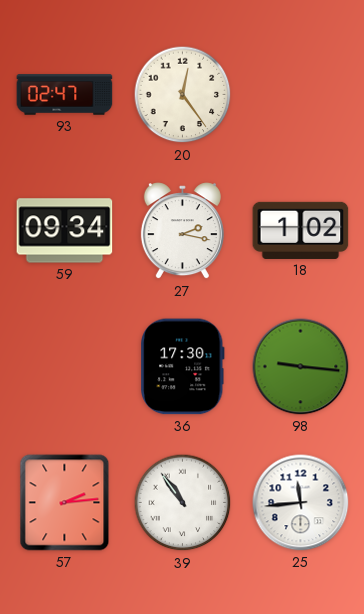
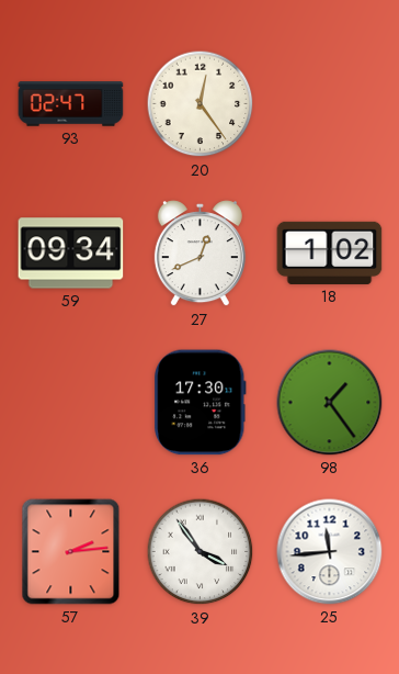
27: 2:17 -> 12:41 (200, 254)
98: 9:16 -> 1:24 (330, 403)
39: 10:54 -> 3:54 (201, 552)
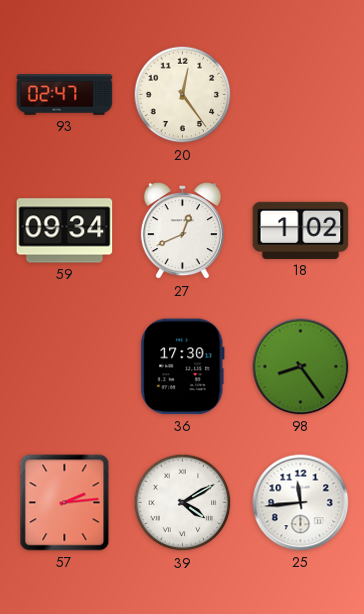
98: 1:24 -> 8:24 (301, 367)
39: 3:54 -> 4:10 (183, 503)
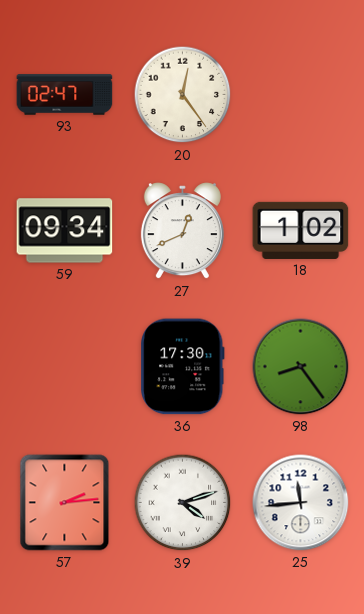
39: 4:10 -> 4:12 (183, 503)
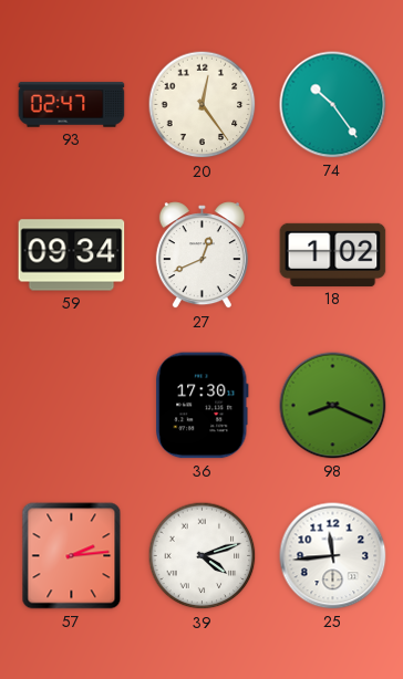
74: none -> 10:24 (333, 105)
98: 8:24 -> 8:19 (333, 406)
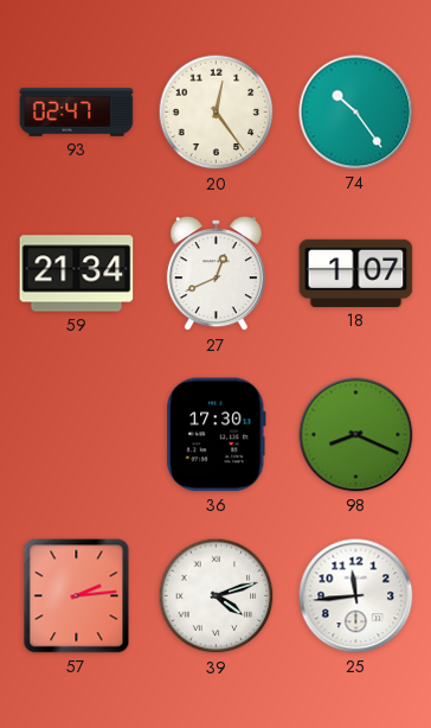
59: 09:34 -> 21:34 (77, 274)
18: 1:02 -> 1:07 (356, 273)
